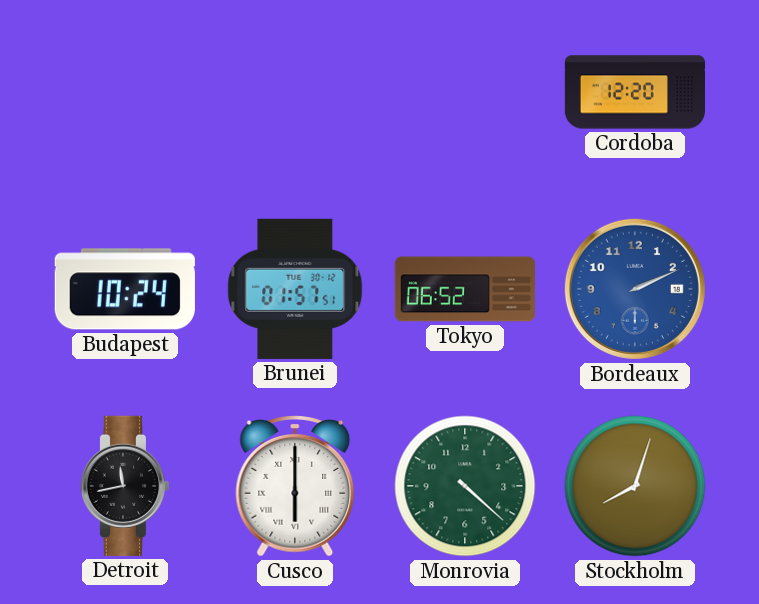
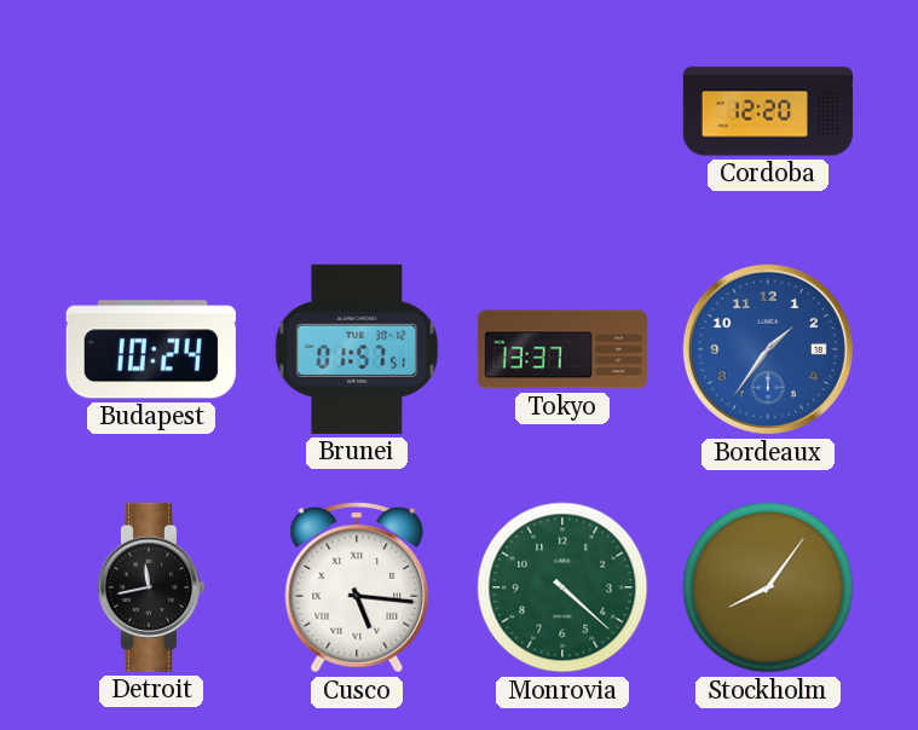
Tokyo: 06:52 -> 13:37 (562, 349)
Bordeaux: 2:11 -> 1:36 (768, 349)
Cusco: 6:00 -> 5:16 (357, 589)
Stockholm: 8:03 -> 8:06 (768, 587)
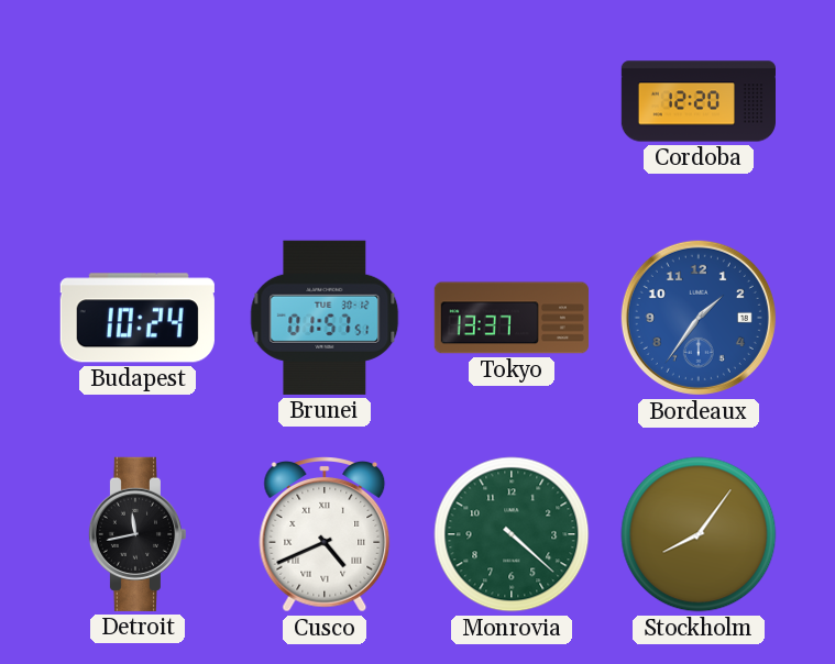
Cusco: 5:16 -> 4:41 (325, 535)
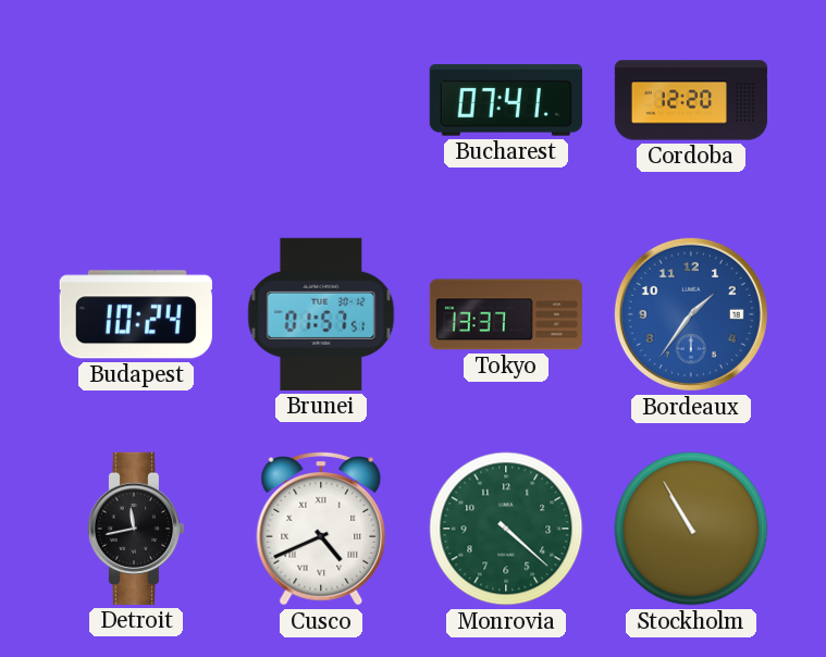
Bucharest: none -> 07:41 (506, 101)
Stockholm: 8:06 -> 10:55 (691, 529)
